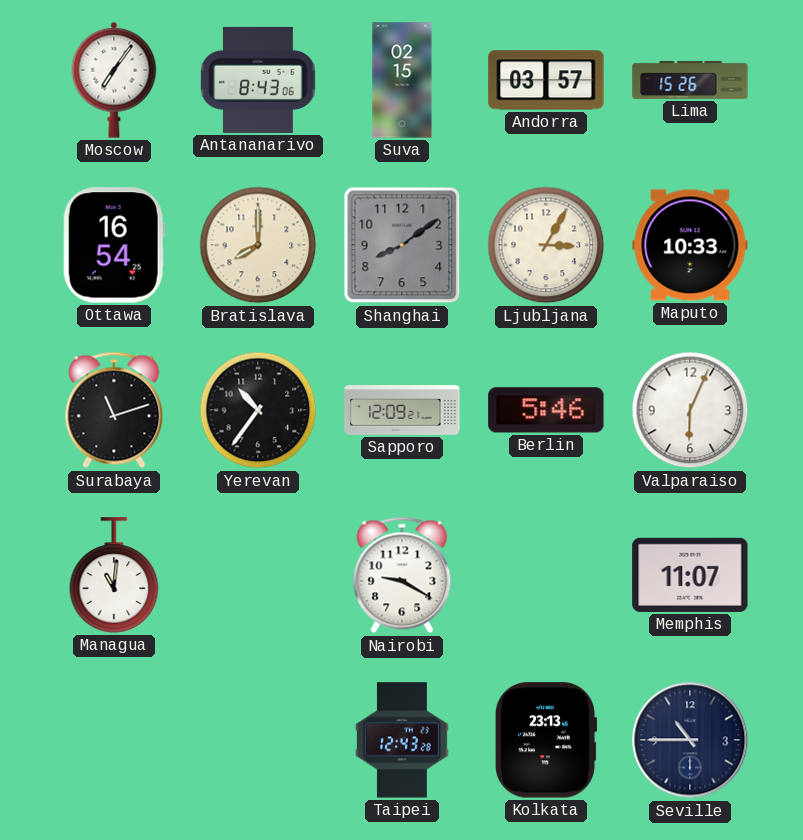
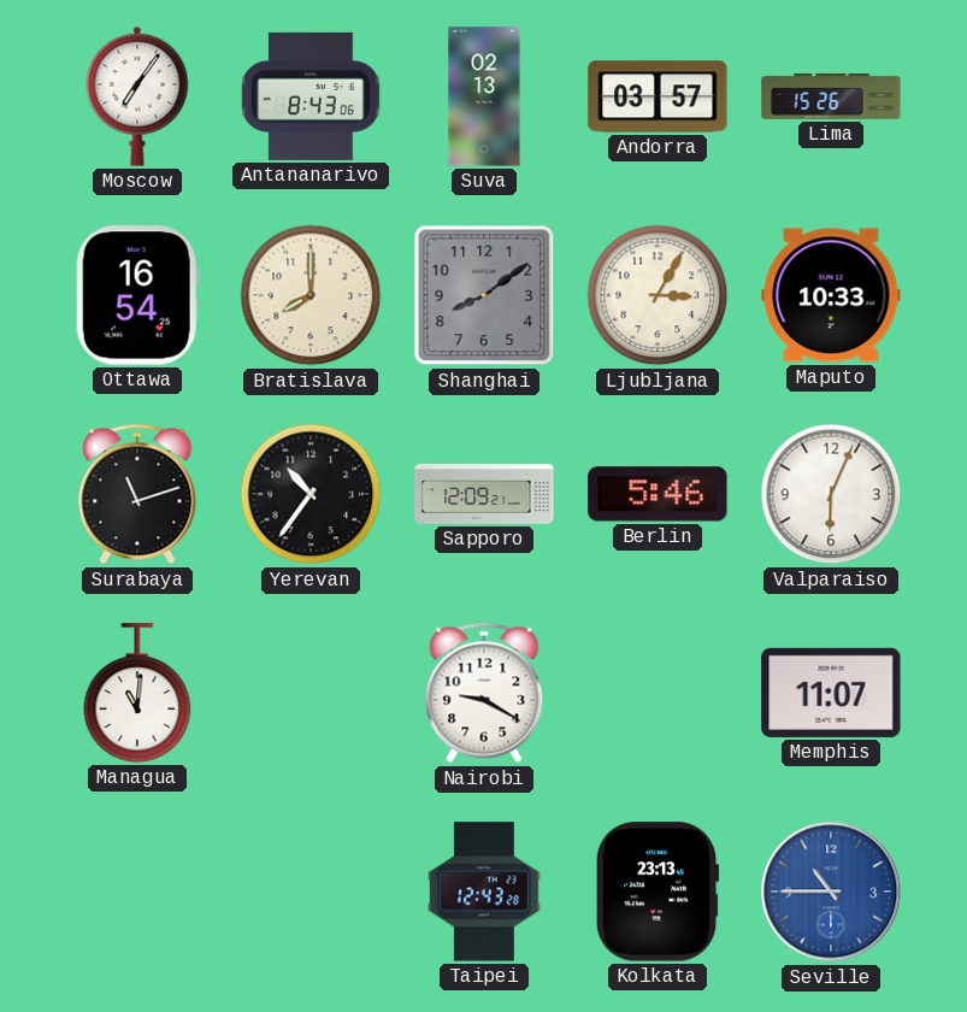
Suva: 02:15 -> 02:13 (484, 96)
Seville dial: navy -> blue (831, 892)
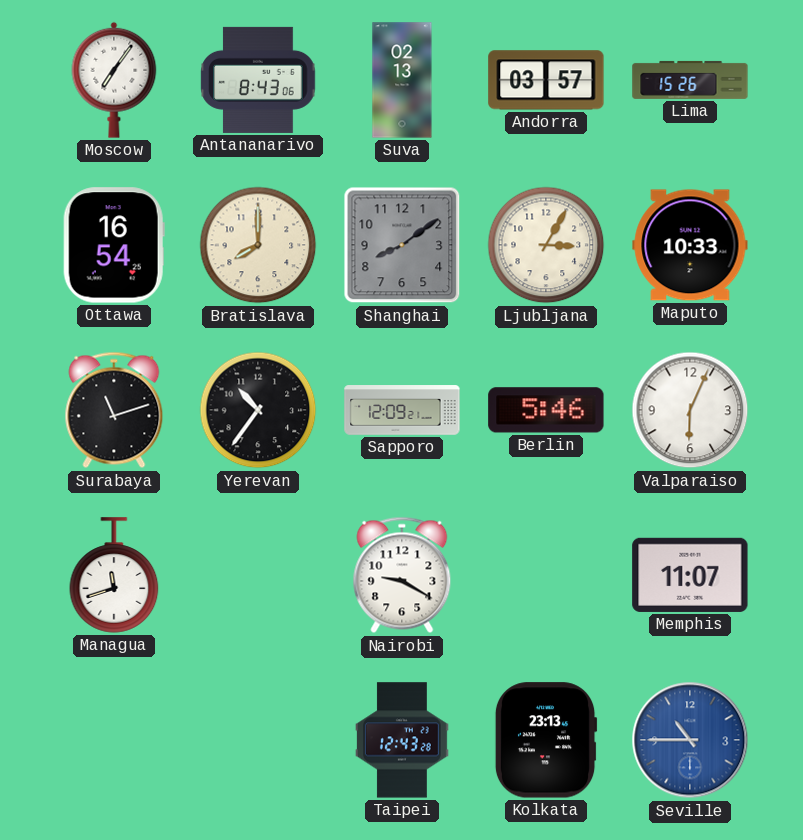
Managua: 11:01 -> 11:42 (114, 575)
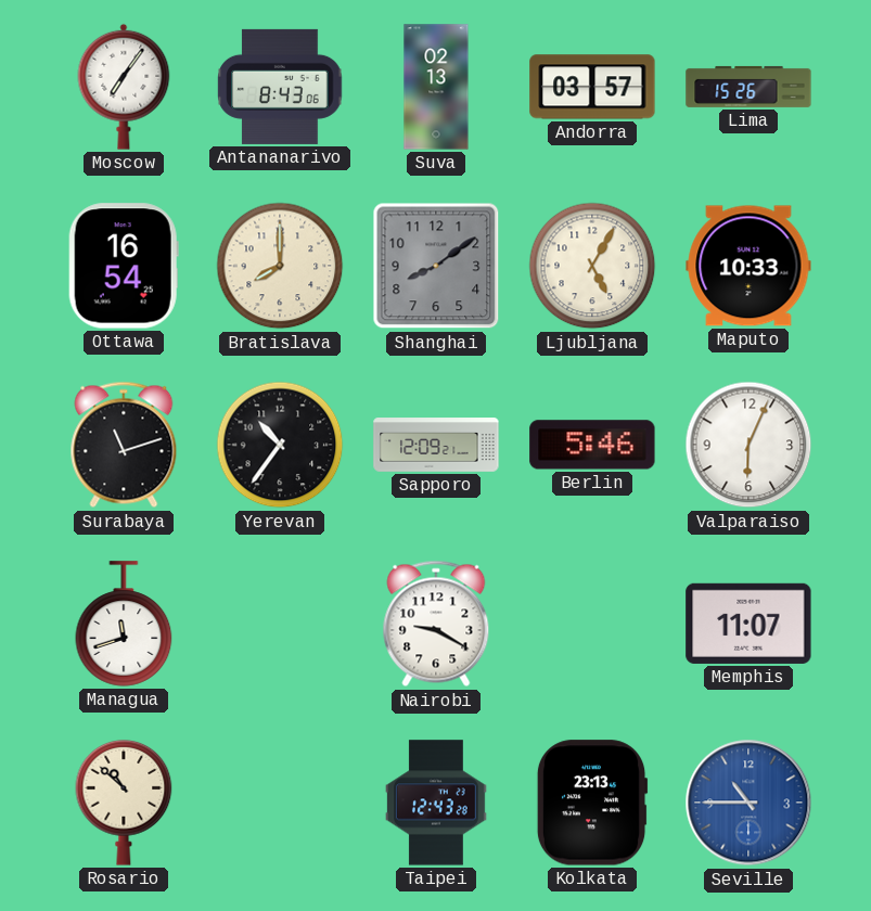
Ljubljana: 3:05 -> 5:05 (592, 266)
Rosario: none -> 10:52 (124, 803)
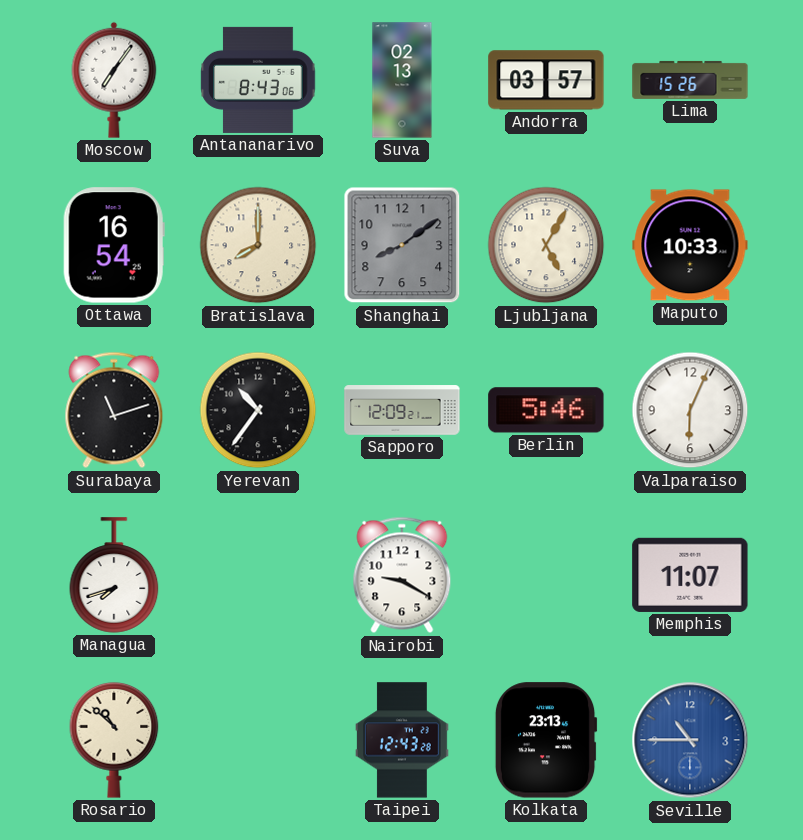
Managua: 11:42 -> 7:42 (114, 575)
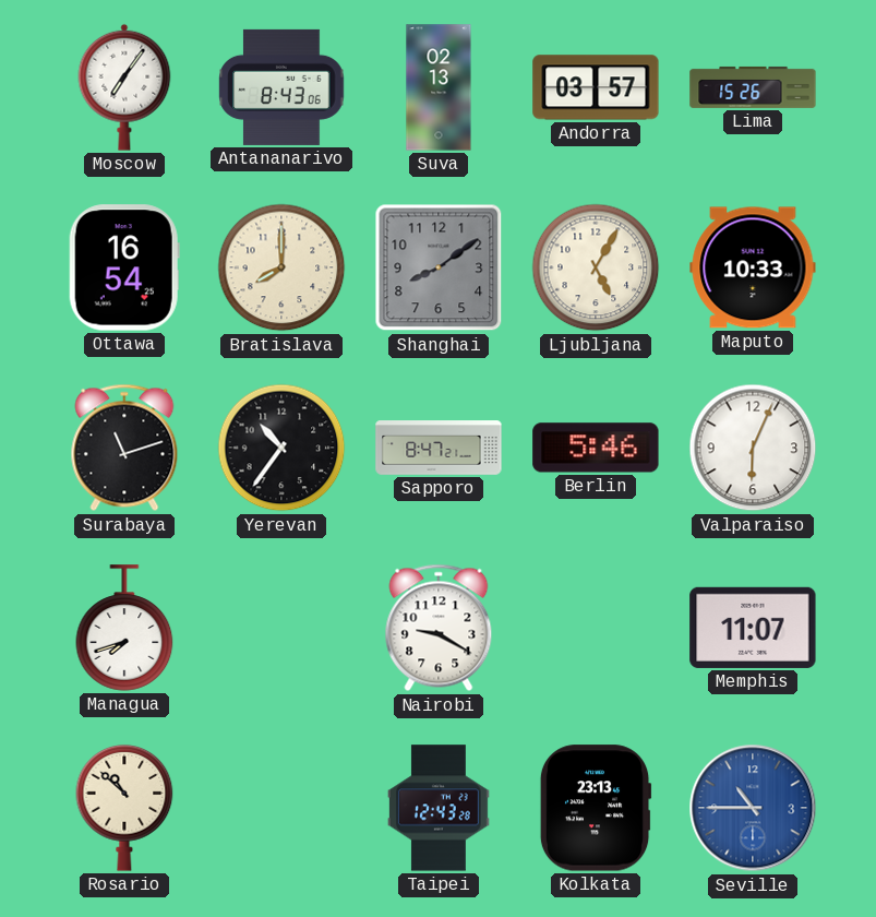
Sapporo: 12:09 -> 8:47 (439, 448)
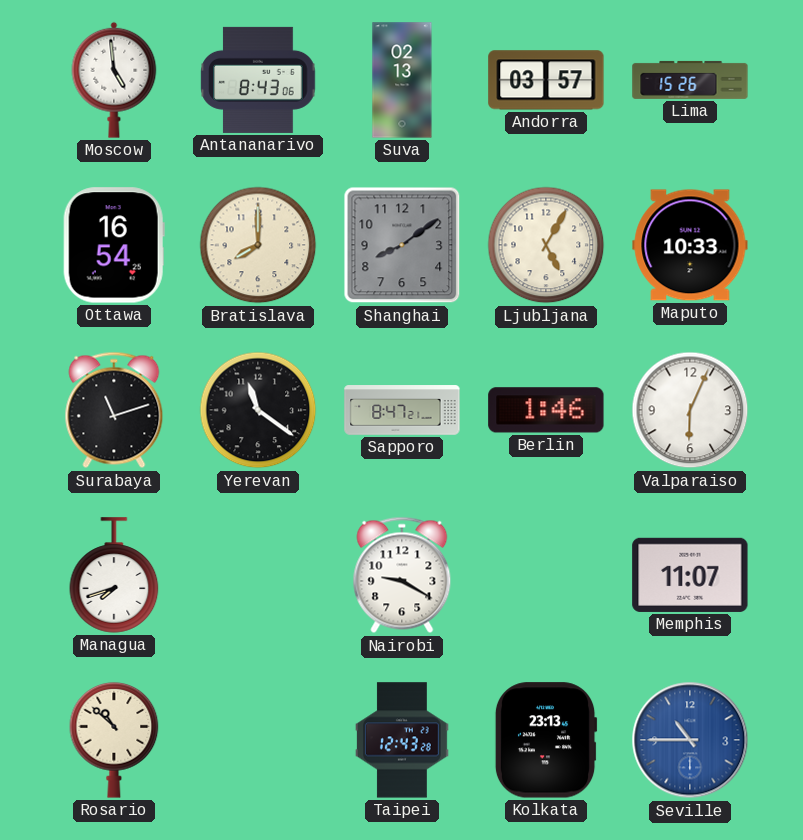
Moscow: 7:06 -> 4:59 (114, 80)
Yerevan: 10:36 -> 11:21 (258, 410)
Berlin: 5:46 -> 1:46 (546, 410)
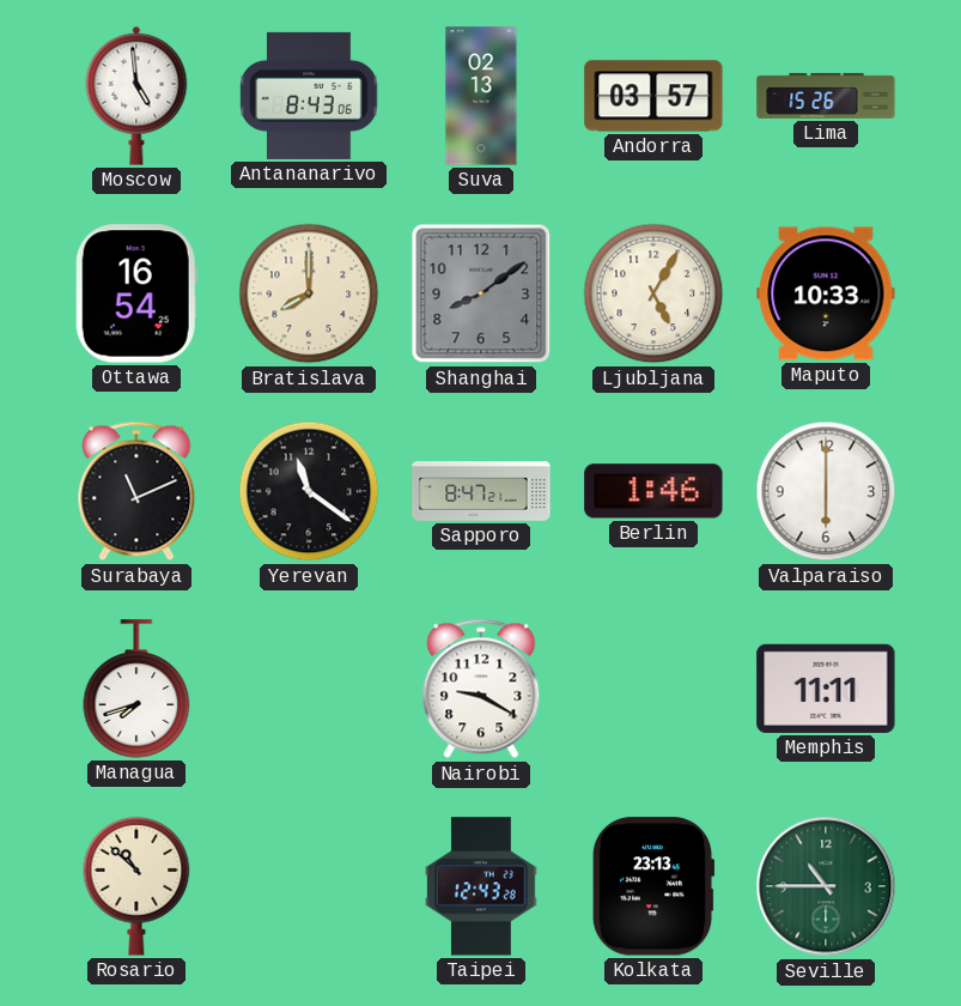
Surabaya: 11:12 -> 11:11 (136, 491)
Valparaiso: 6:04 -> 6:00 (826, 491)
Memphis: 11:07 -> 11:11 (826, 689)
Seville dial: blue -> green (826, 886)
